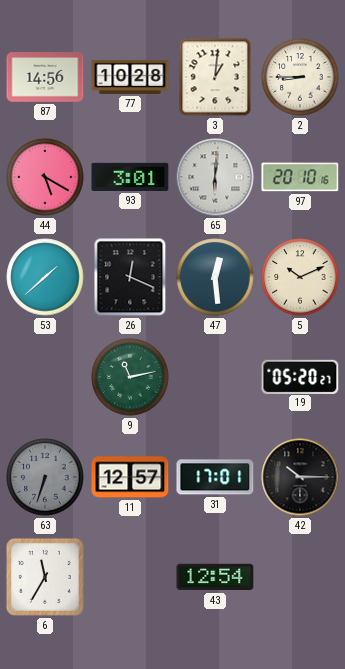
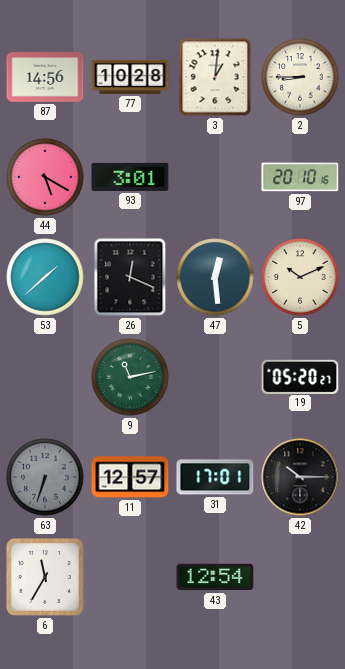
65: 6:01 -> none (215, 177)
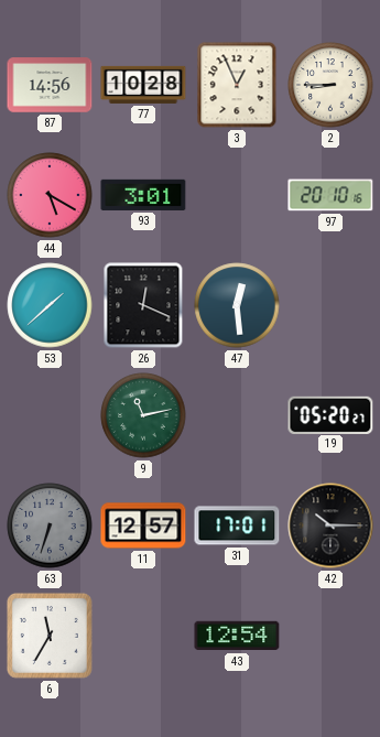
3: 1:01 -> 12:56 (237, 85)
5: 10:11 -> none (300, 277)
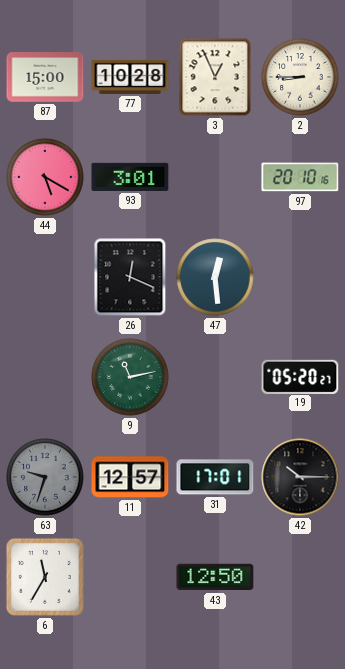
87: 14:56 -> 15:00 (45, 77)
53: 1:38 -> none (50, 305)
63: 6:33 -> 9:33 (45, 477)
43: 12:54 -> 12:50 (215, 577)
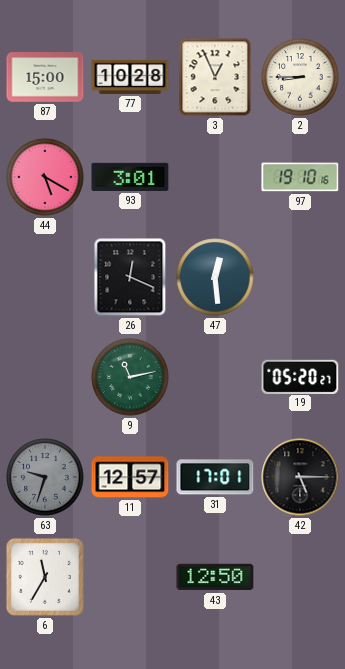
97: 20:10 -> 19:10 (300, 177)
42: 10:15 -> 5:15 (300, 477)
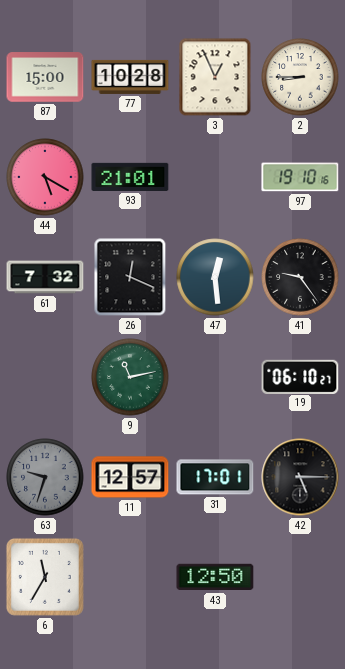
93: 3:01 -> 21:01 (130, 177)
61: none -> 7:32 (45, 277)
41: none -> 9:24 (300, 277)
19: 05:20 -> 06:10 (300, 376)
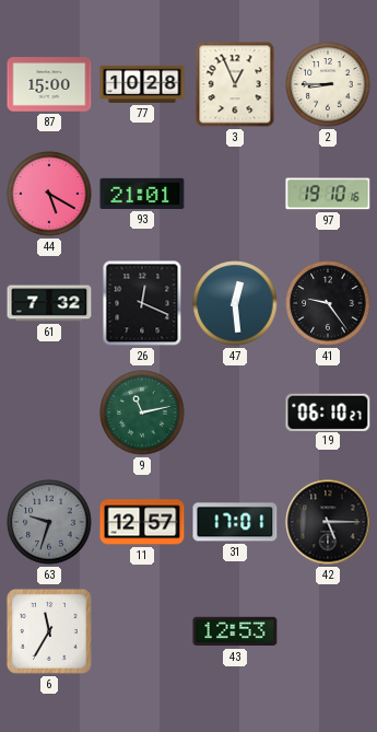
43: 12:50 -> 12:53 (235, 631)
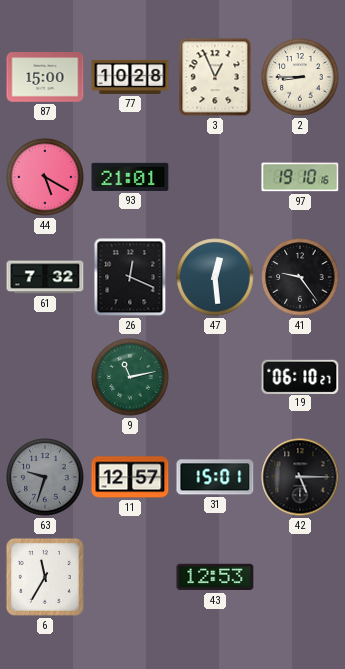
31: 17:01 -> 15:01 (215, 477)
